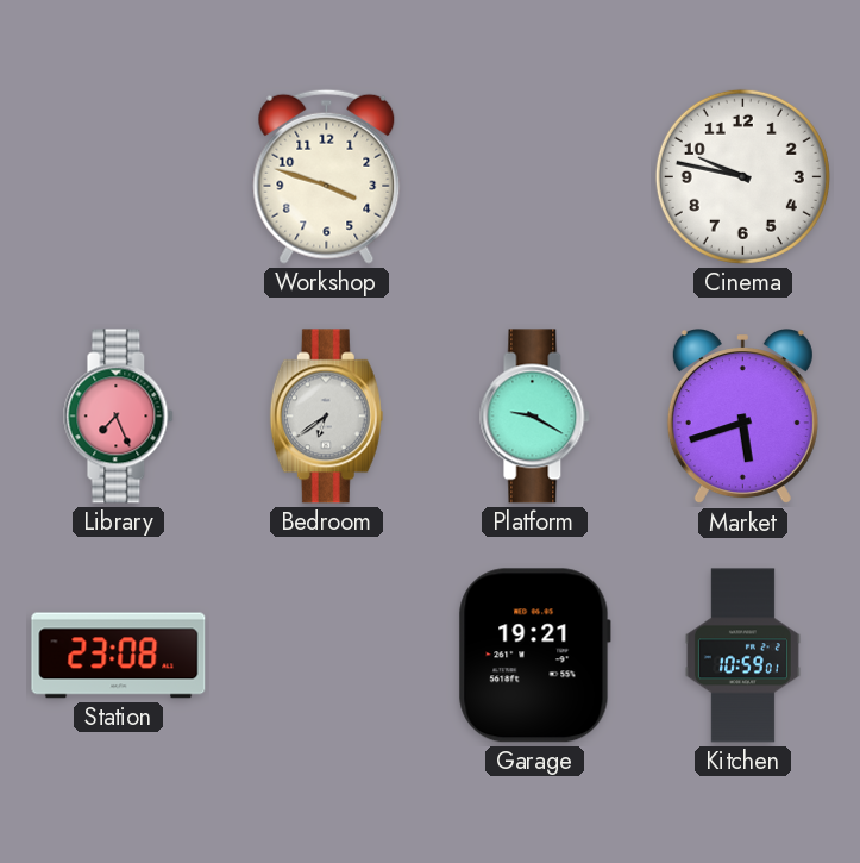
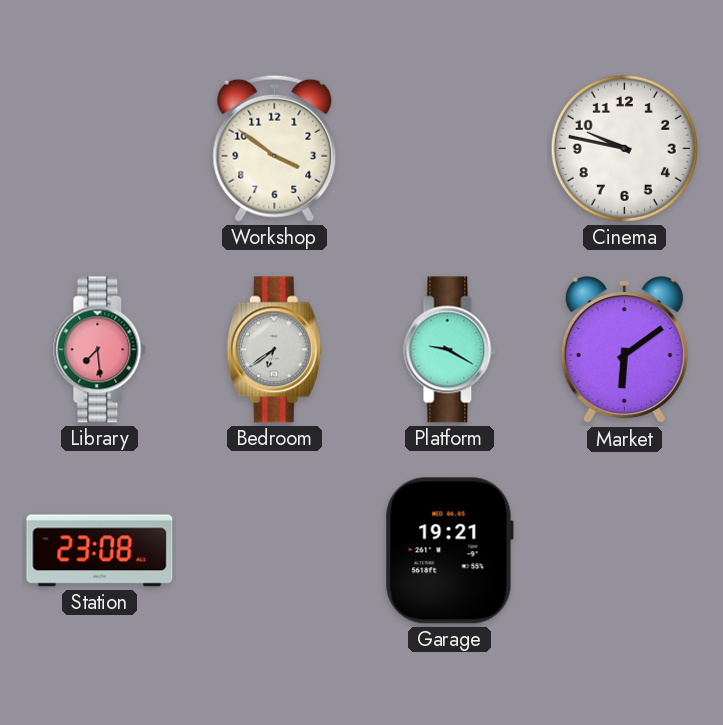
Workshop: 3:48 -> 3:51 (275, 148)
Library: 7:26 -> 7:29 (100, 350)
Market: 5:42 -> 6:09 (624, 351)
Kitchen: 10:59 -> none (742, 656)
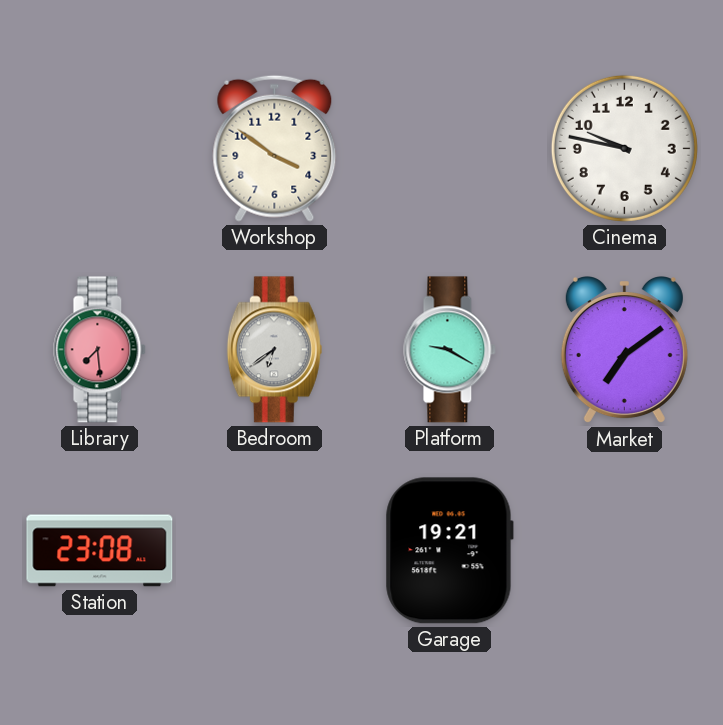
Market: 6:09 -> 7:09 (624, 351)
